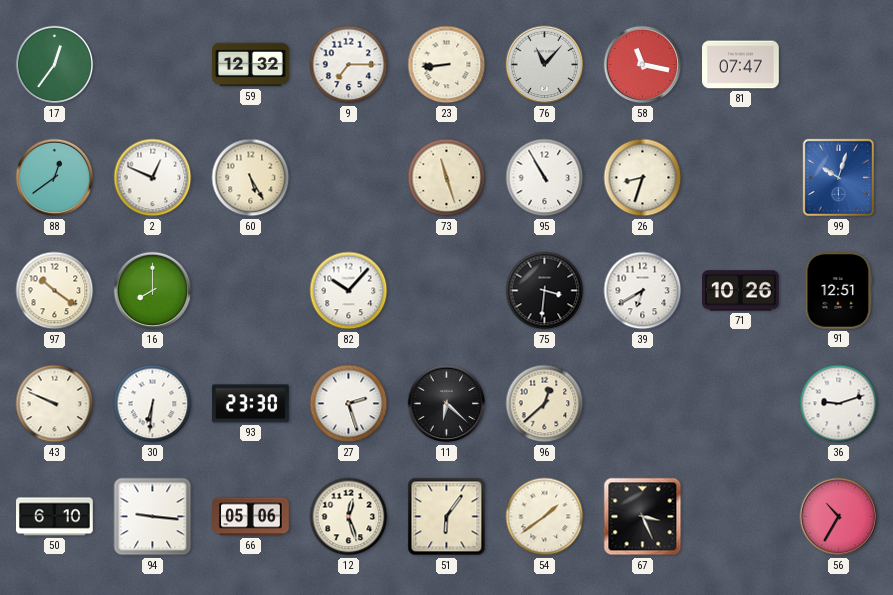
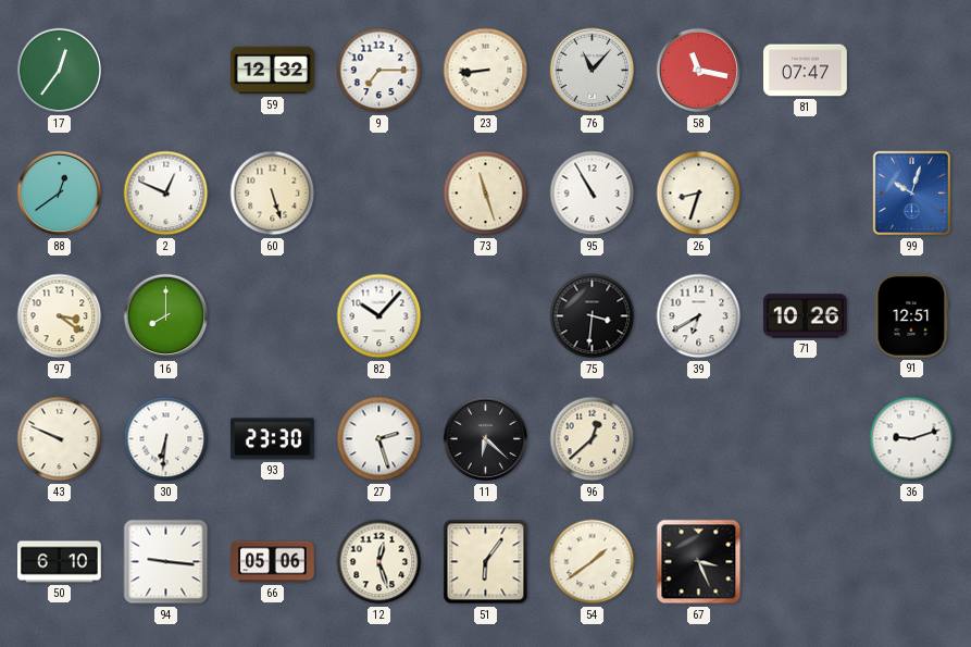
60: 5:25 -> 5:27 (273, 194)
97: 10:21 -> 3:21 (60, 316)
56: 10:35 -> none (839, 517)
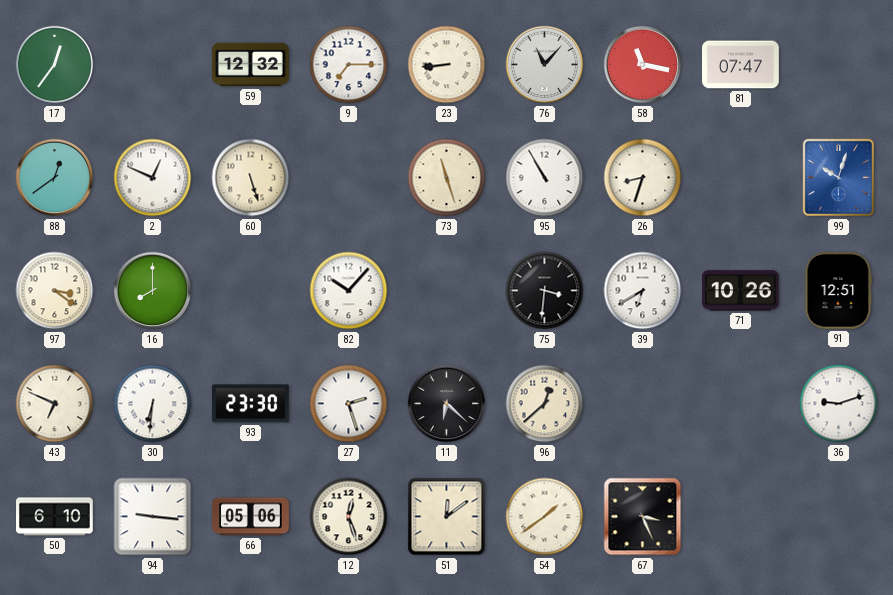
43: 9:49 -> 6:49 (55, 404)
51: 6:06 -> 12:09 (447, 517)
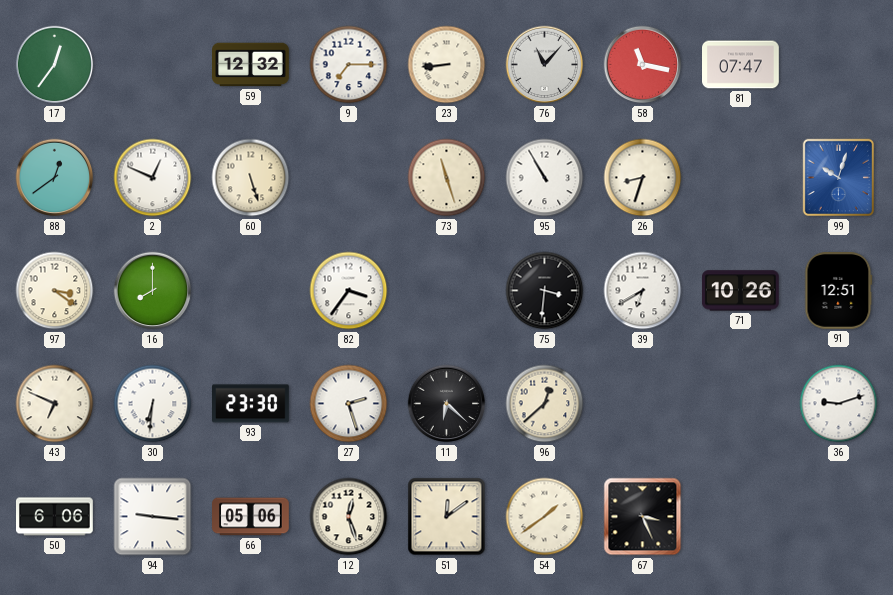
82: 10:07 -> 3:36 (349, 291)
50: 6:10 -> 6:06 (55, 517)
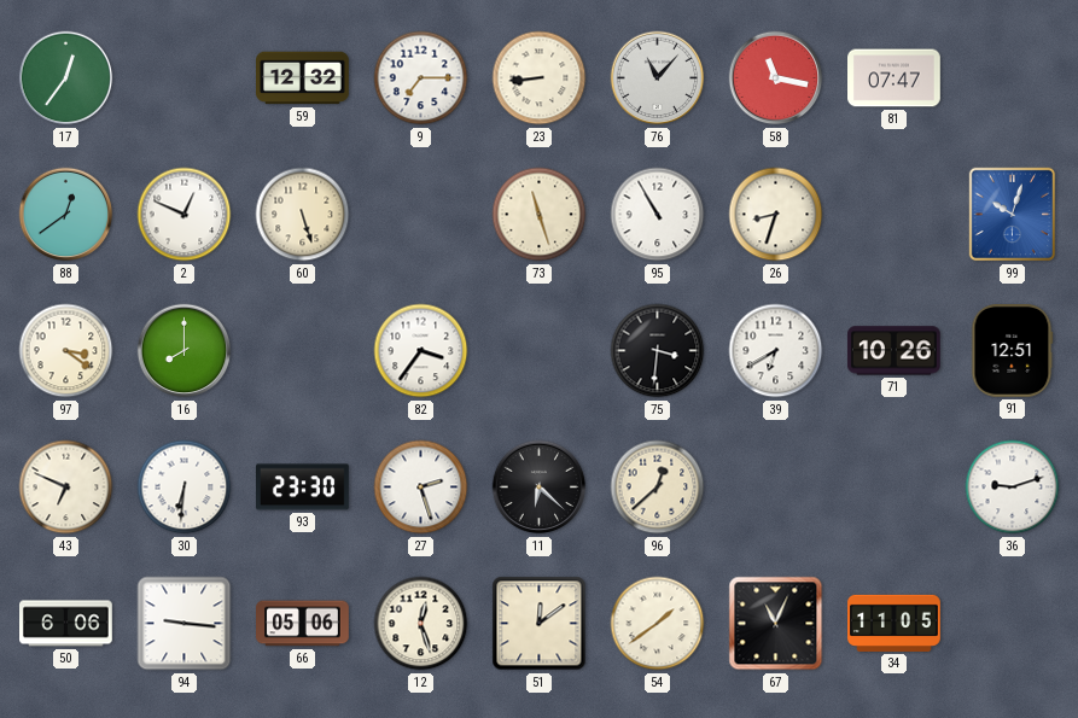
67: 3:26 -> 11:04 (776, 624)
34: none -> 11:05 (895, 623)
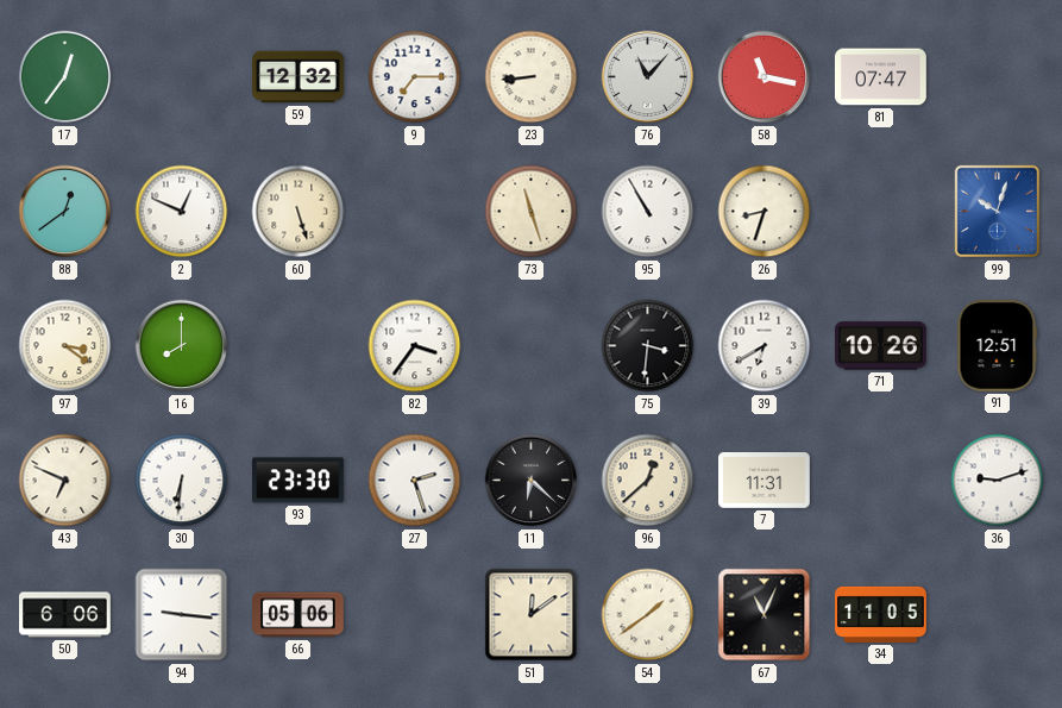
7: none -> 11:31 (765, 481)
12: 12:27 -> none (421, 624)
